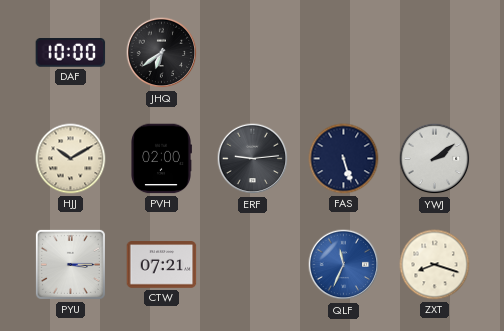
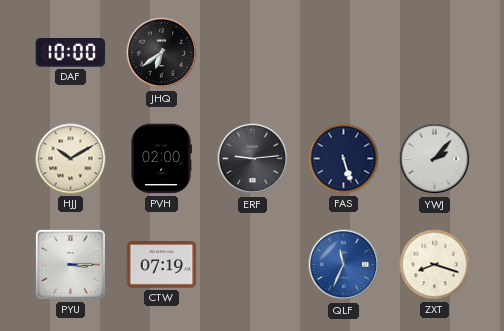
YWJ: 2:09 -> 2:07 (435, 159)
CTW: 07:21 -> 07:19 (162, 265)
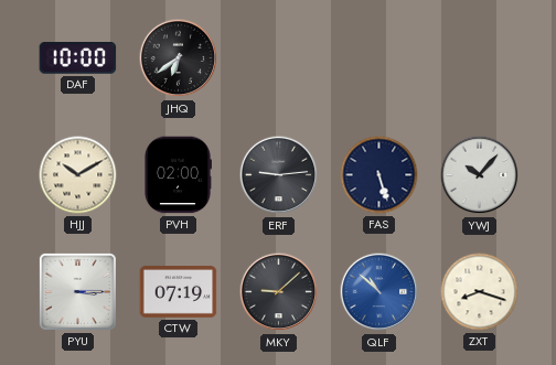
YWJ: 2:07 -> 10:07 (480, 175)
MKY: none -> 9:08 (279, 292)
QLF: 11:34 -> 10:52 (379, 292)
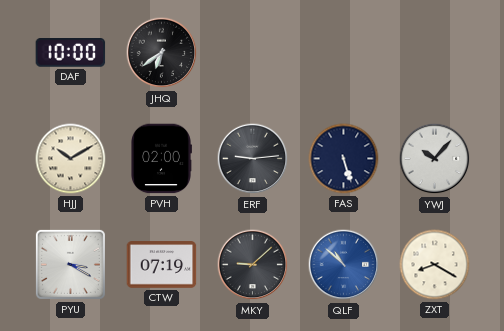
PYU: 3:15 -> 3:20 (70, 264)
ZXT: 8:18 -> 8:20 (435, 265)
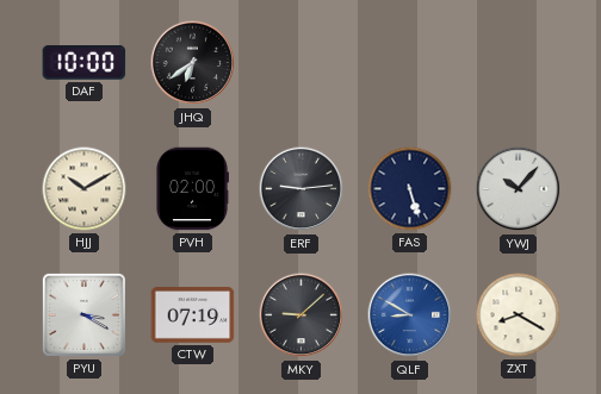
QLF: 10:52 -> 8:50 (410, 315)
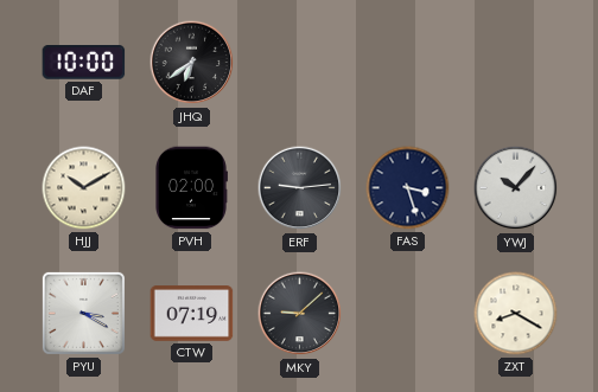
FAS: 5:27 -> 3:27 (408, 188)
QLF: 8:50 -> none (410, 315)
